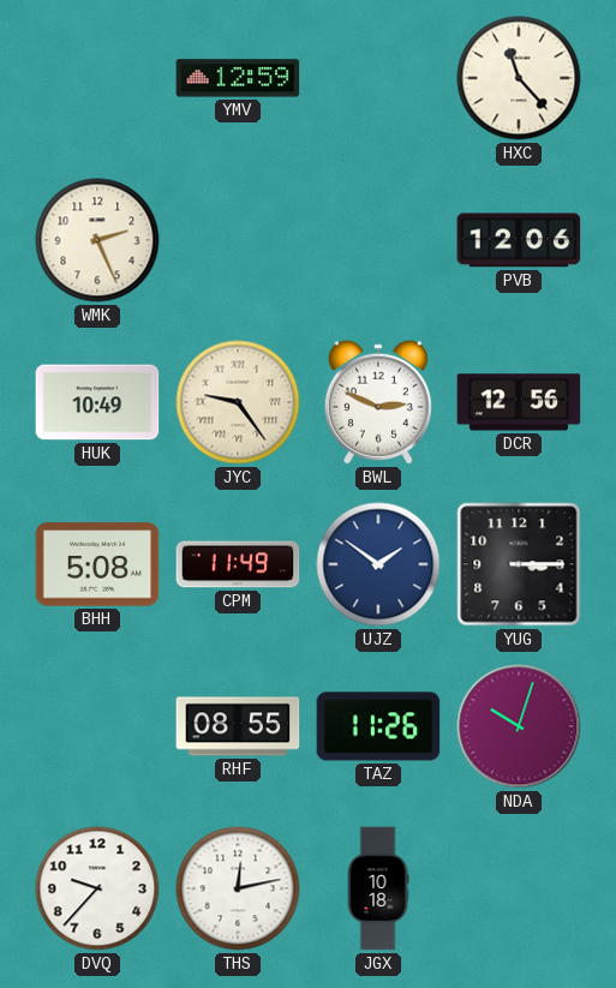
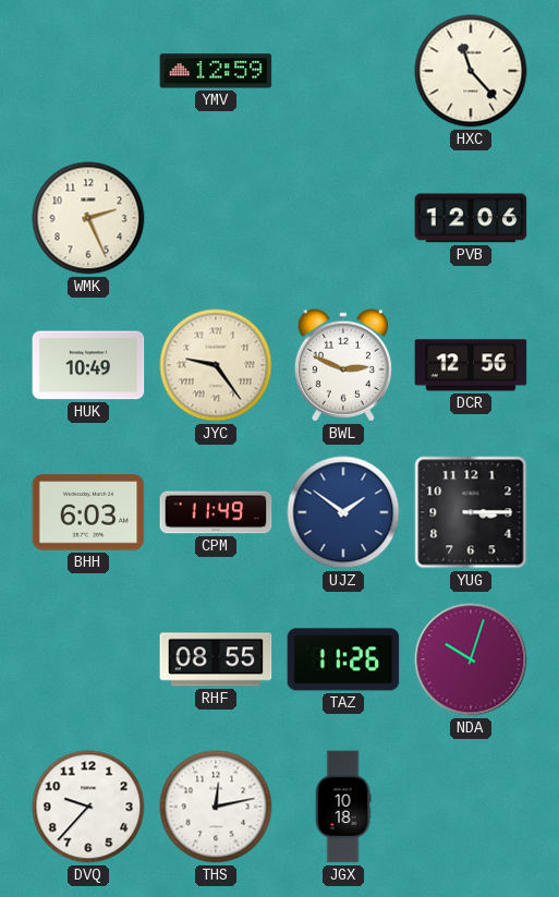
BHH: 5:08 -> 6:03 (88, 512)
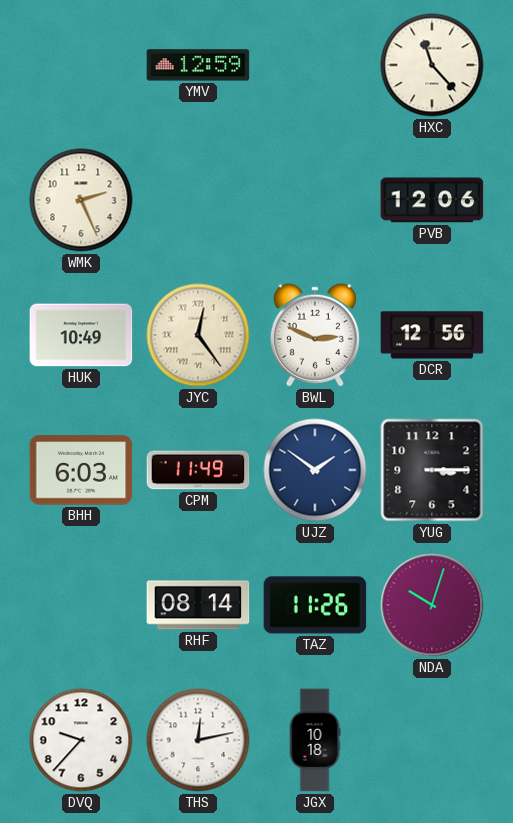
JYC: 9:24 -> 12:24 (198, 335)
RHF: 08:55 -> 08:14 (198, 605)
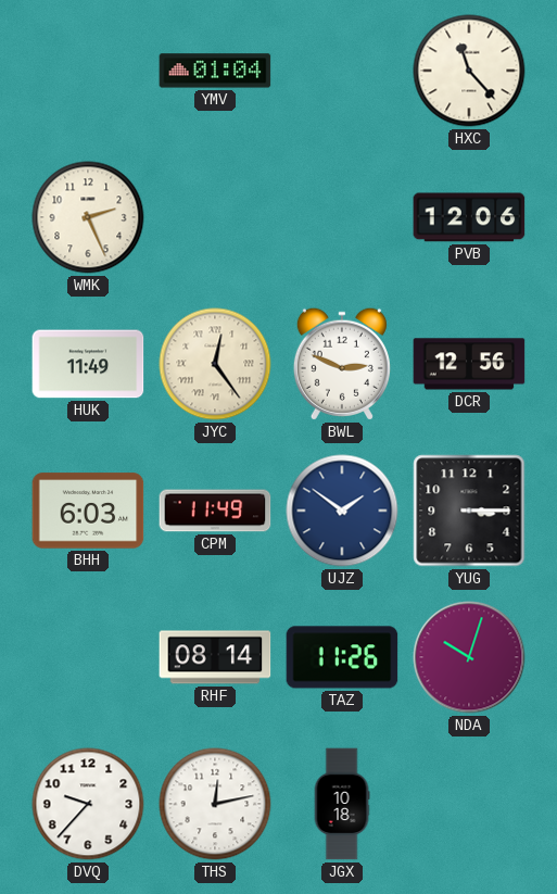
YMV: 12:59 -> 01:04 (215, 71)
HUK: 10:49 -> 11:49 (88, 364)
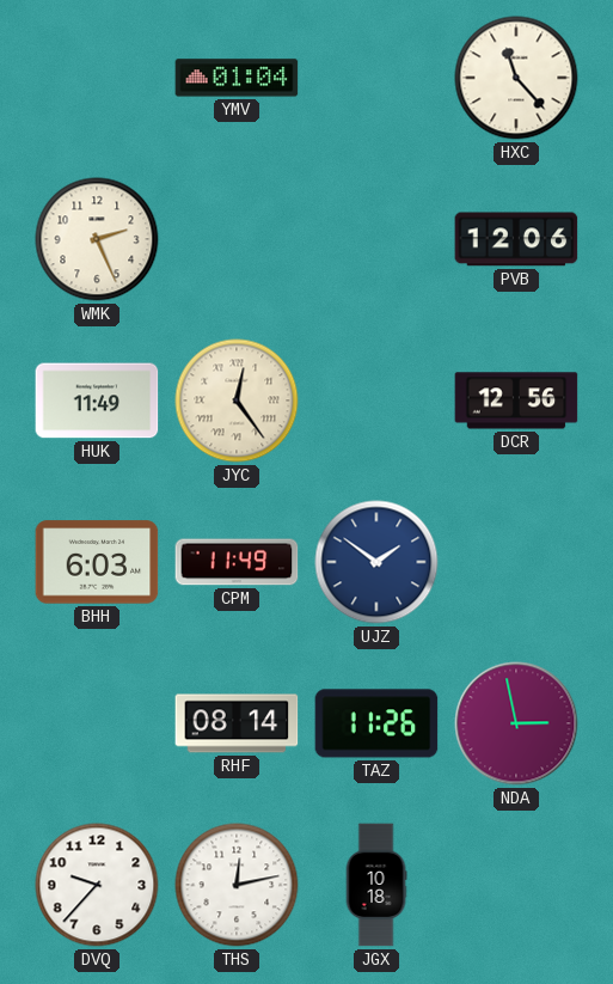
BWL: 2:49 -> none (342, 364)
YUG: 3:15 -> none (469, 511)
NDA: 10:03 -> 2:58 (516, 723)
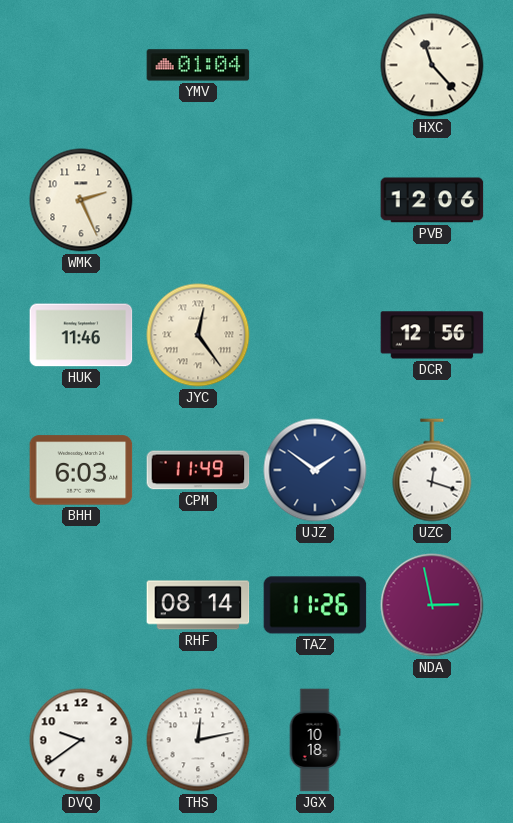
HUK: 11:49 -> 11:46 (81, 335)
UZC: none -> 12:18 (432, 470)
DVQ: 9:37 -> 9:39 (81, 740)
